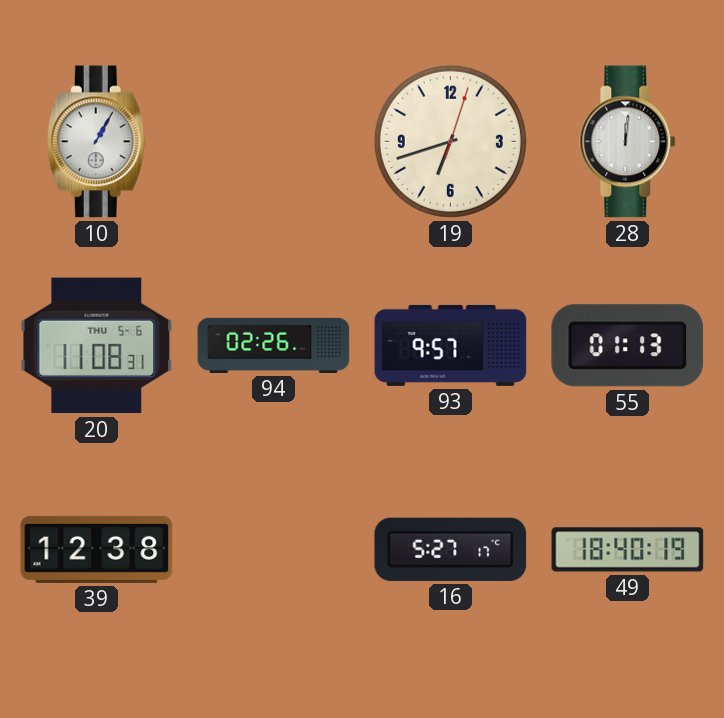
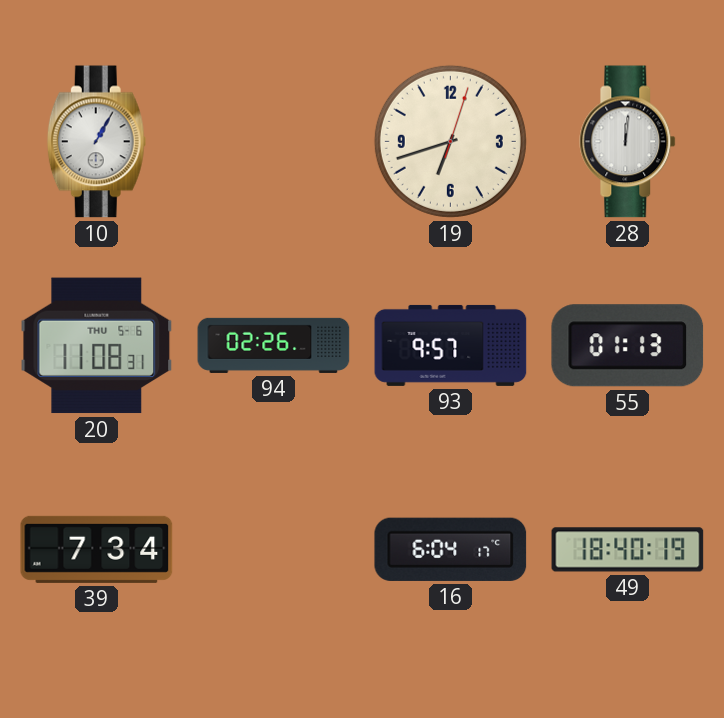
39: 12:38 -> 7:34 (97, 549)
16: 5:27 -> 6:04 (451, 549)
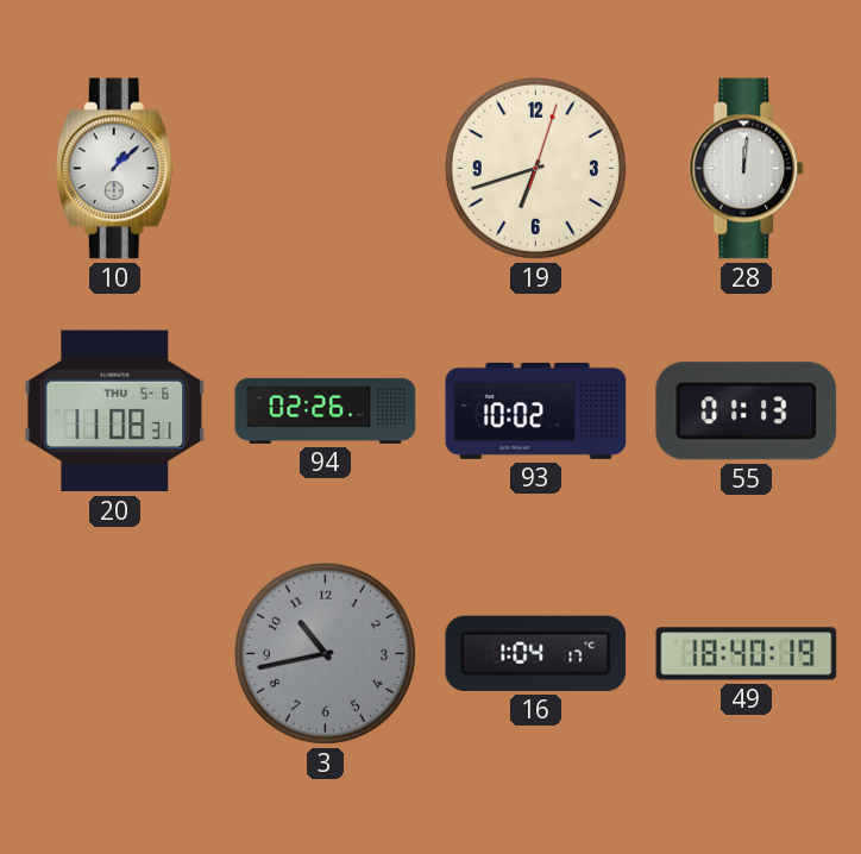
10: 1:05 -> 1:08 (114, 169)
93: 9:57 -> 10:02 (536, 410)
39: 7:34 -> none (97, 549)
3: none -> 10:43 (325, 653)
16: 6:04 -> 1:04 (536, 653)
